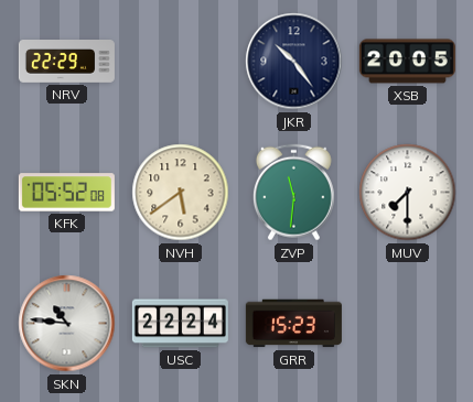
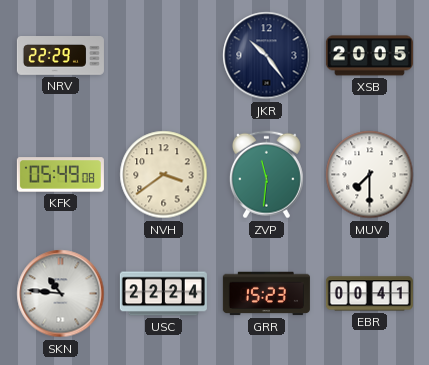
KFK: 05:52 -> 05:49 (60, 175)
NVH: 5:39 -> 3:39 (164, 175)
EBR: none -> 00:41 (369, 294)
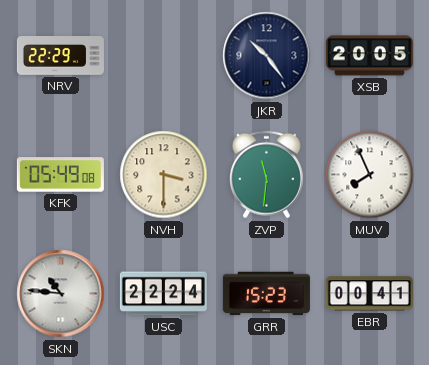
NVH: 3:39 -> 3:30 (164, 175)
MUV: 7:30 -> 7:56 (370, 175)
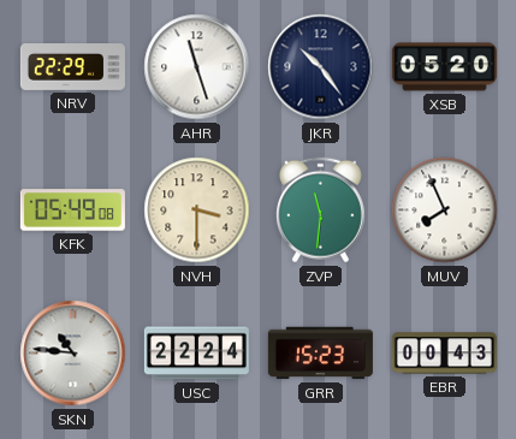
AHR: none -> 11:27 (197, 67)
XSB: 20:05 -> 05:20 (444, 67)
EBR: 00:41 -> 00:43 (444, 354)
